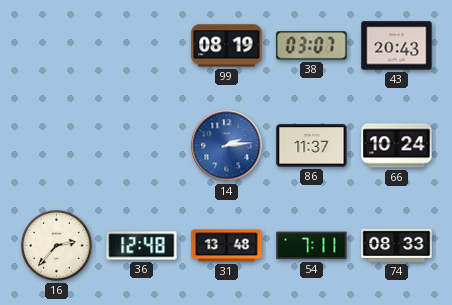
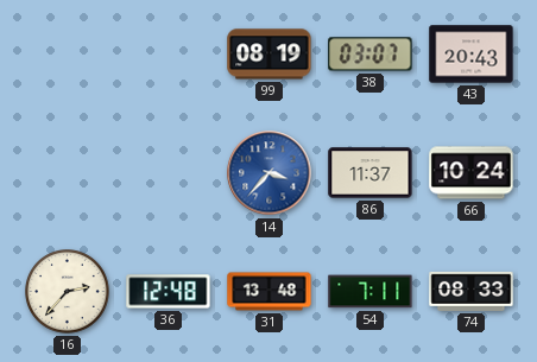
14: 2:14 -> 3:37 (270, 173)
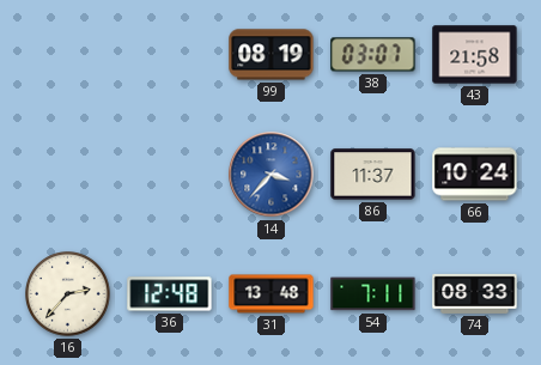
43: 20:43 -> 21:58 (475, 55)
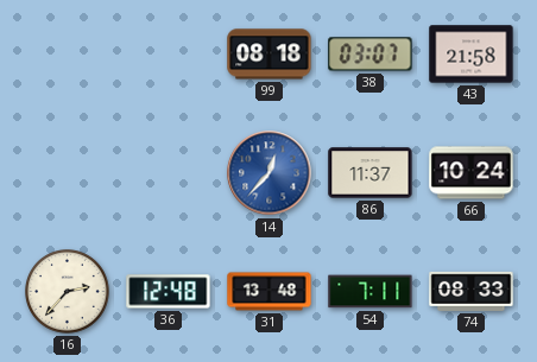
99: 08:19 -> 08:18 (270, 55)
14: 3:37 -> 12:37 (270, 173)
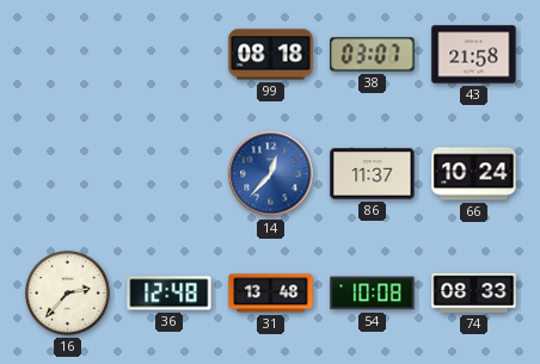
54: 7:11 -> 10:08 (373, 294)
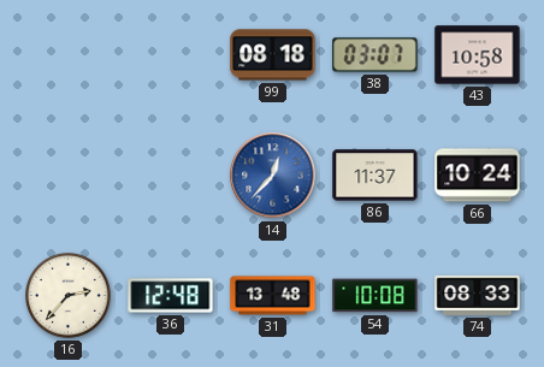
43: 21:58 -> 10:58 (478, 55)
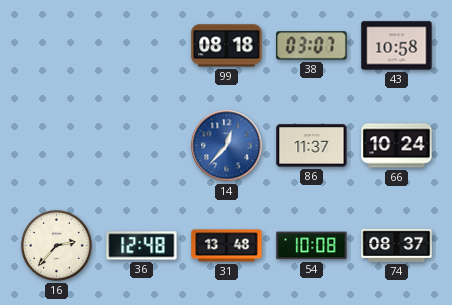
74: 08:33 -> 08:37 (397, 245)
